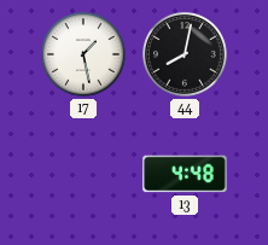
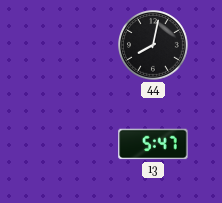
17: 1:28 -> none (85, 56)
13: 4:48 -> 5:47 (153, 144)
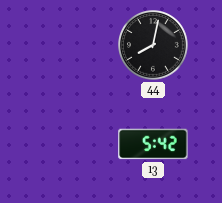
13: 5:47 -> 5:42 (153, 144)
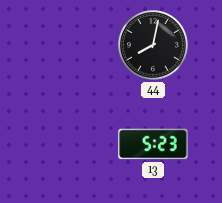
13: 5:42 -> 5:23 (153, 144)
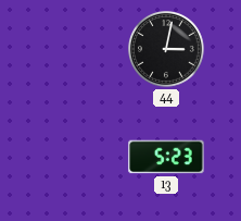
44: 8:02 -> 3:02 (167, 50)
